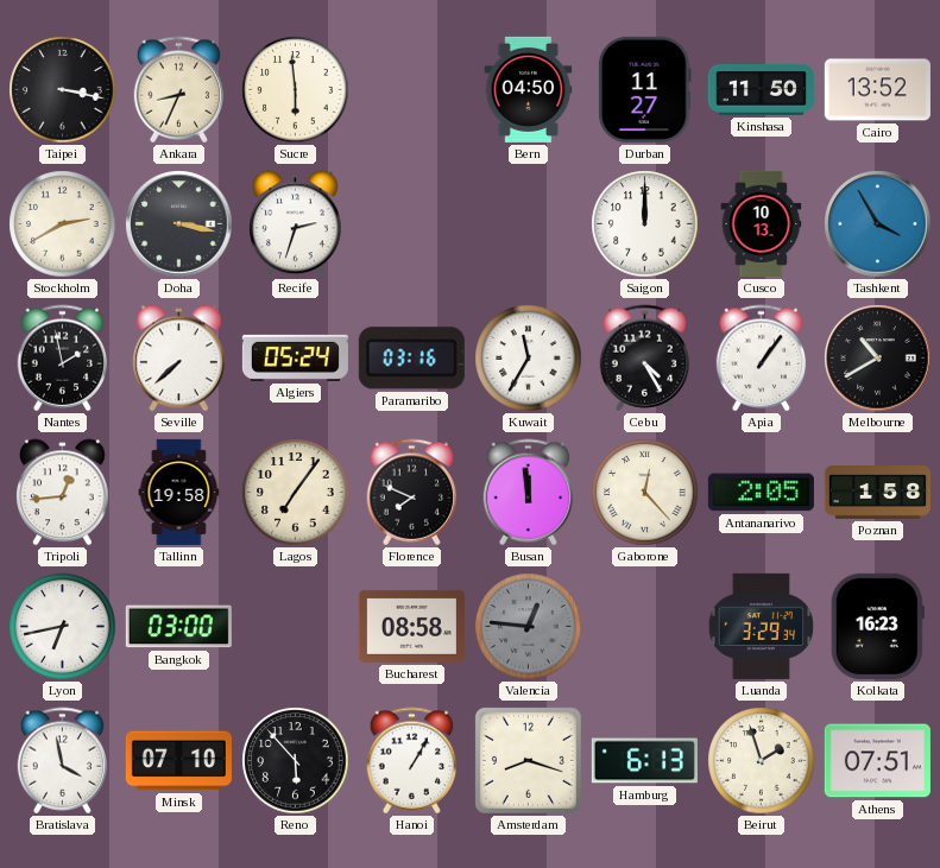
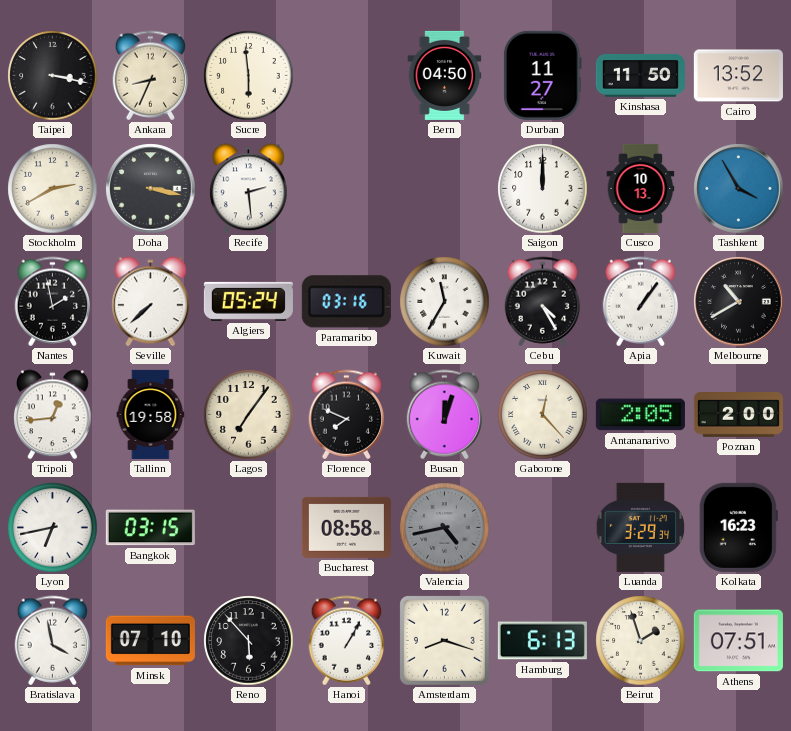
Recife: 2:33 -> 2:29 (249, 189)
Busan: 11:59 -> 12:03 (445, 415)
Poznan: 1:58 -> 2:00 (738, 415)
Bangkok: 03:00 -> 03:15 (150, 528)
Valencia: 12:46 -> 4:43 (445, 528)
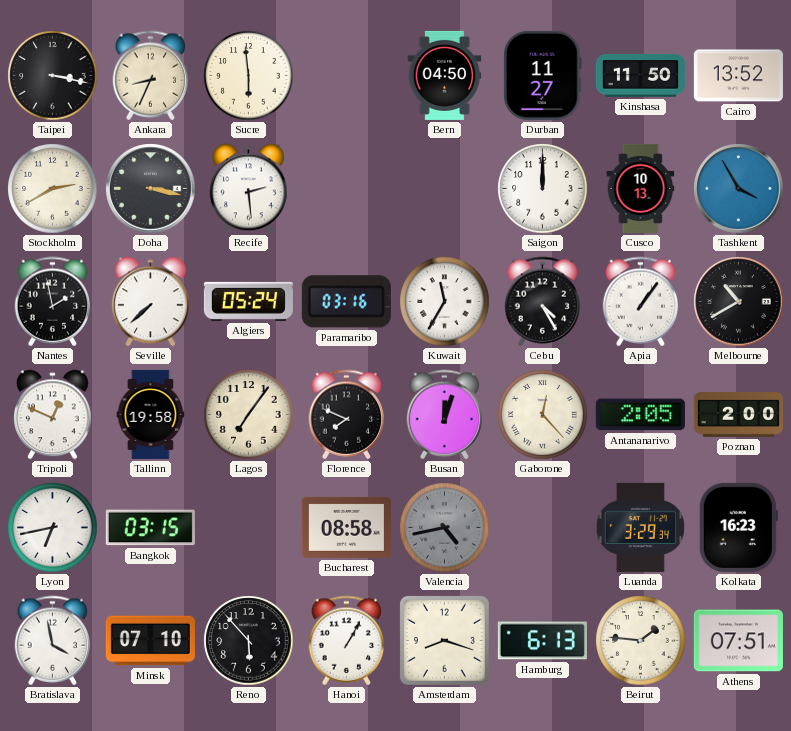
Tripoli: 12:44 -> 12:49 (53, 415)
Beirut: 1:57 -> 1:46 (641, 641)
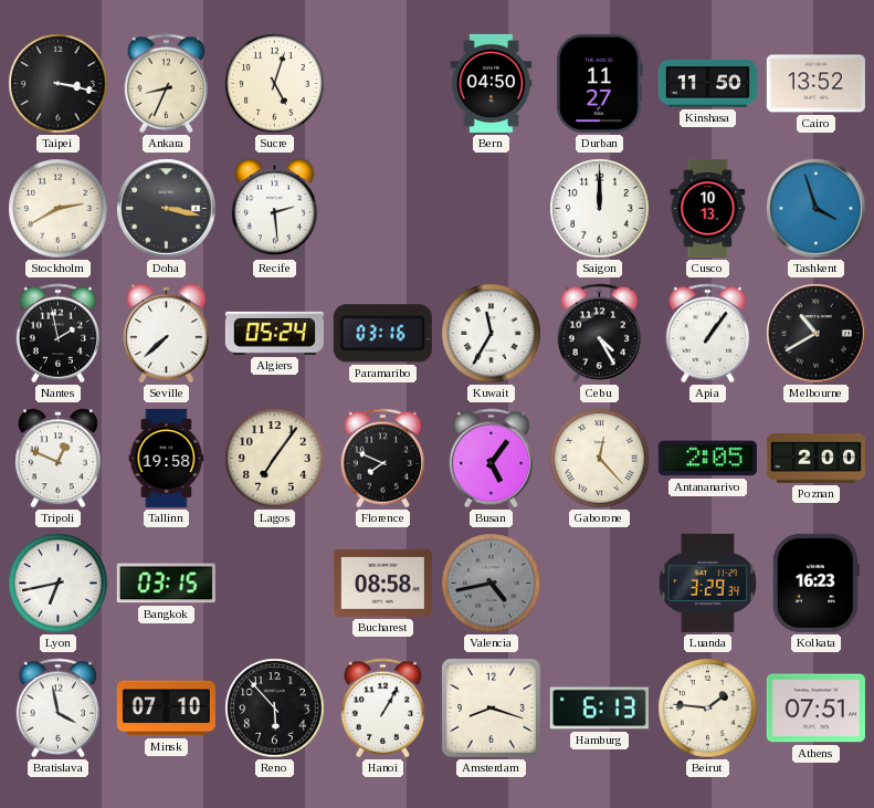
Sucre: 5:59 -> 5:03 (275, 84)
Tashkent: 3:55 -> 3:57 (817, 209)
Busan: 12:03 -> 5:06 (492, 459)
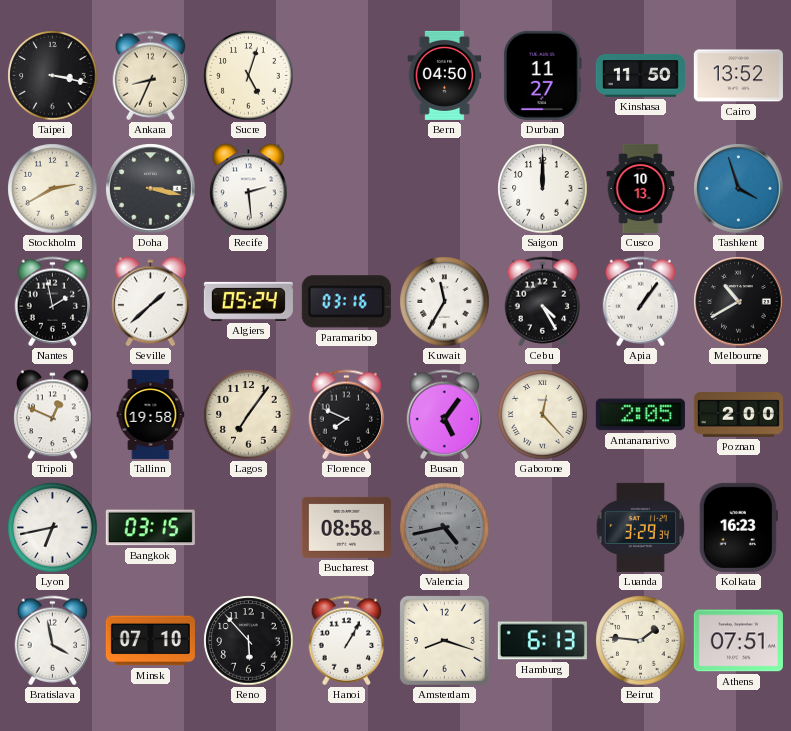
Seville: 7:38 -> 1:38 (151, 302)
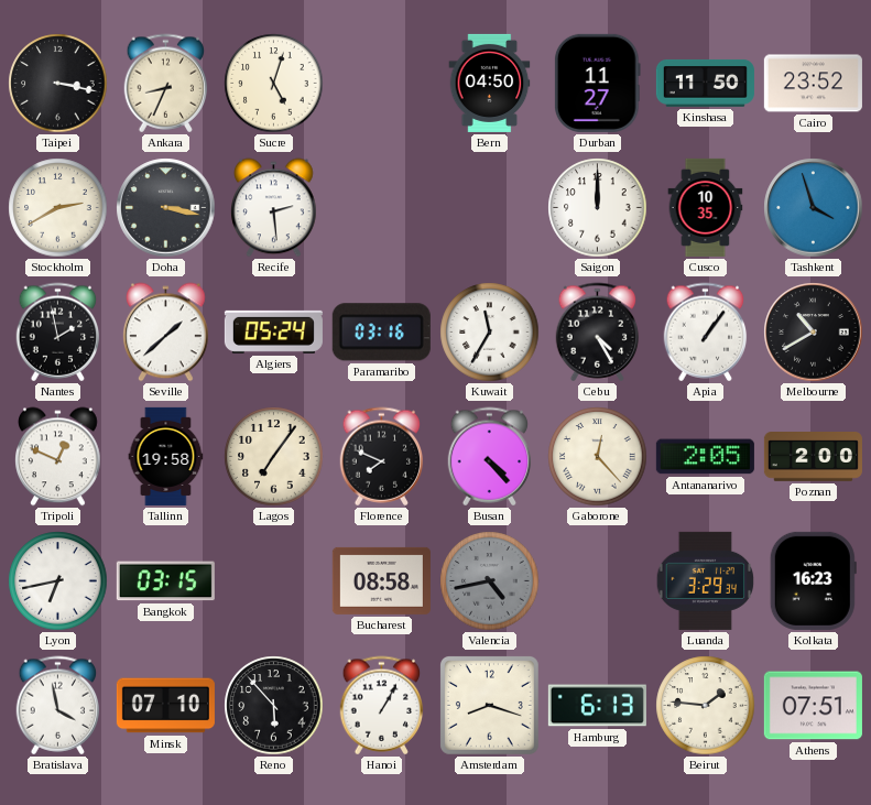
Cairo: 13:52 -> 23:52 (813, 84)
Cusco: 10:13 -> 10:35 (706, 207)
Busan: 5:06 -> 4:23 (490, 457)
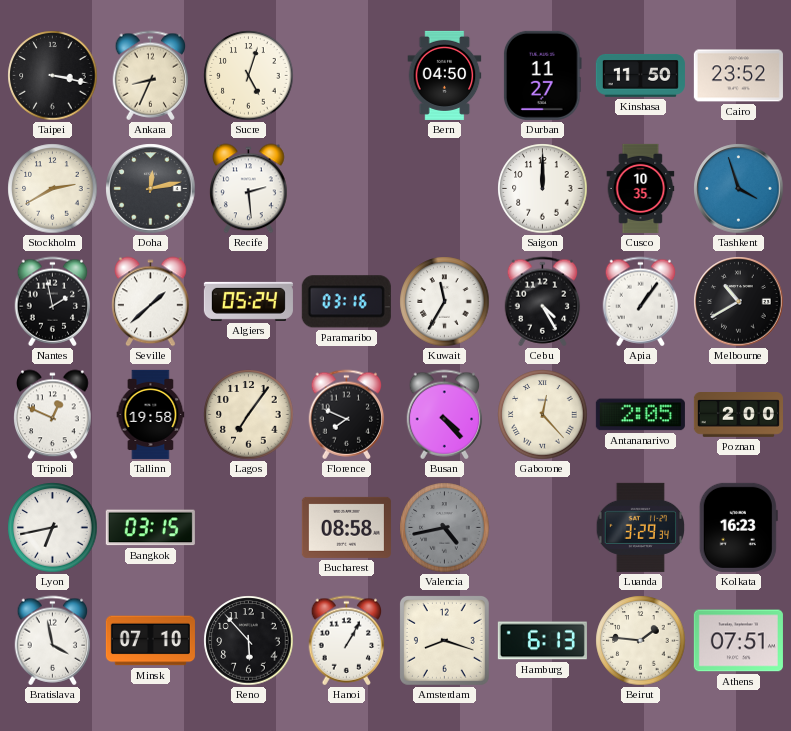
Doha: 3:17 -> 12:13 (151, 189)
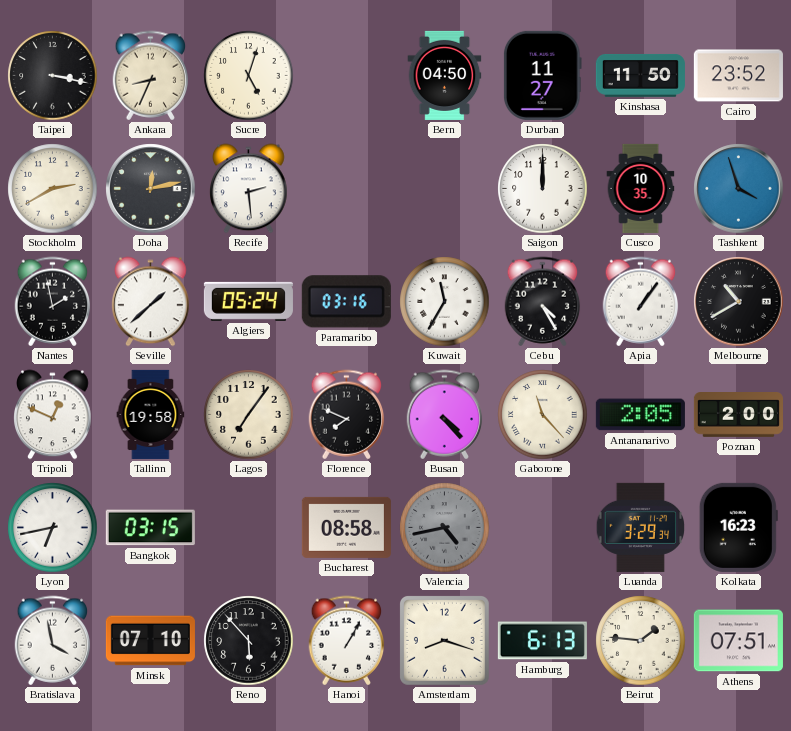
Gaborone: 12:23 -> 11:23 (543, 415)
